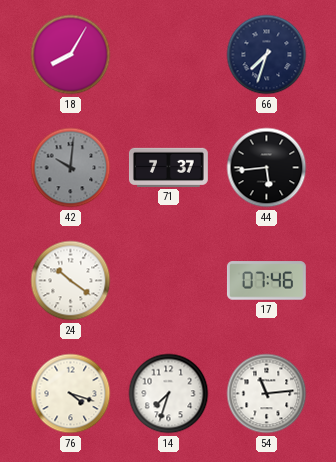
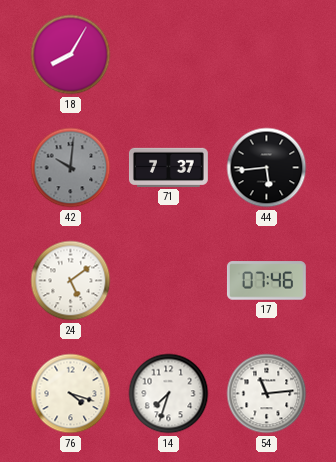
66: 7:33 -> none (267, 55)
24: 10:21 -> 5:09 (71, 281)
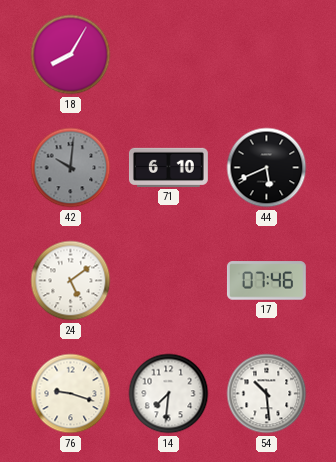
71: 7:37 -> 6:10 (168, 167)
44: 5:44 -> 5:41 (267, 168)
76: 4:18 -> 9:18 (71, 394)
14: 7:33 -> 7:31 (169, 394)
54: 11:14 -> 10:29 (267, 394)
